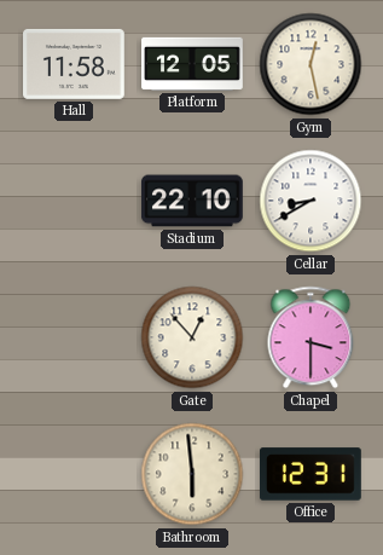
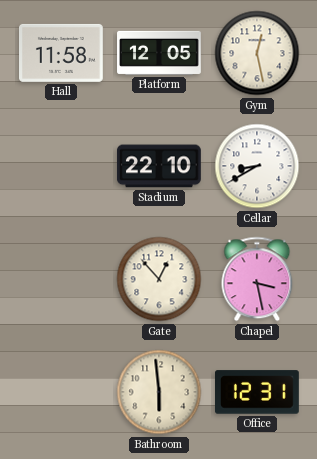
Chapel: 3:30 -> 3:28 (257, 279)
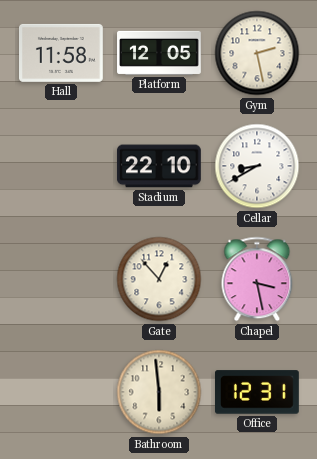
Gym: 12:28 -> 2:28 (257, 53)
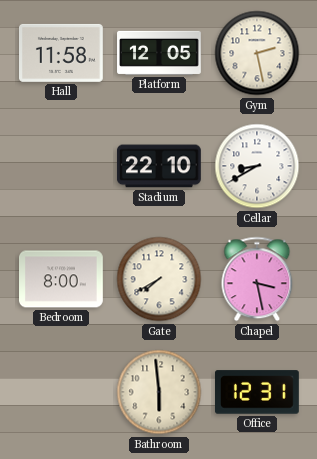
Bedroom: none -> 8:00 (62, 279)
Gate: 12:53 -> 7:40 (159, 279)
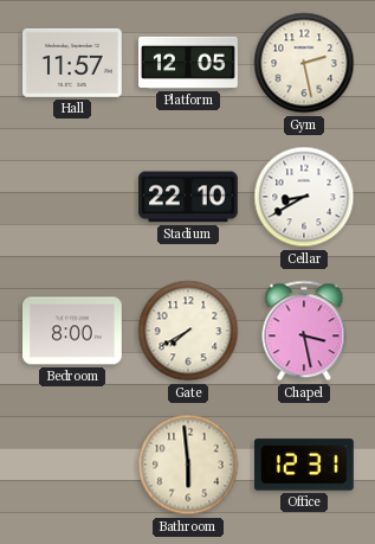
Hall: 11:58 -> 11:57 (73, 63)
